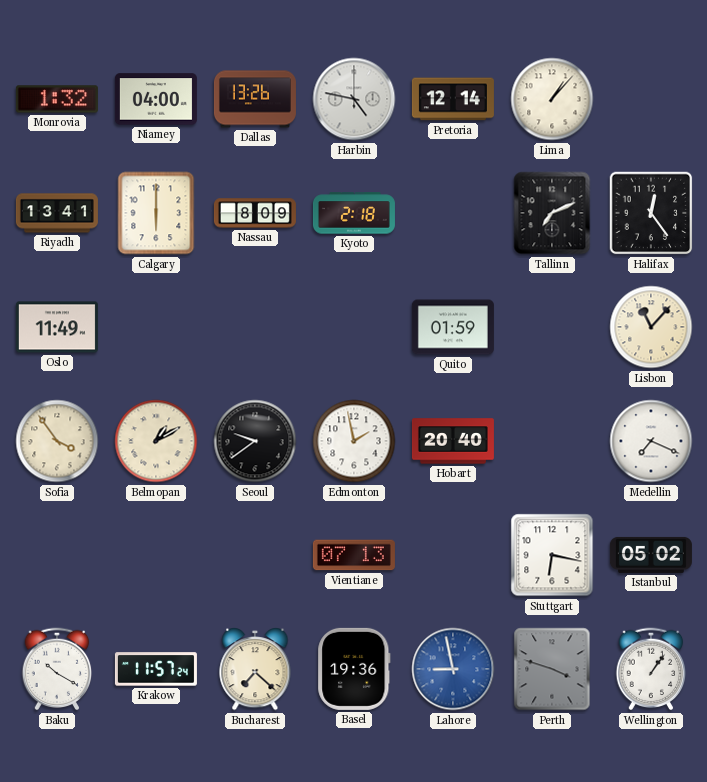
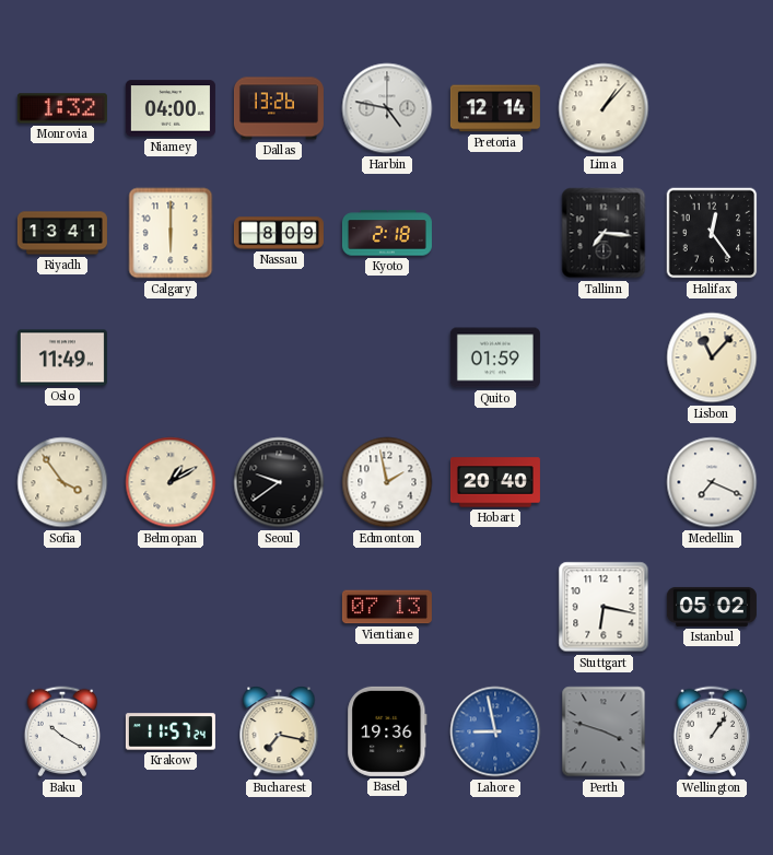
Tallinn: 7:11 -> 7:16 (604, 233)
Bucharest: 7:22 -> 7:17 (279, 733)
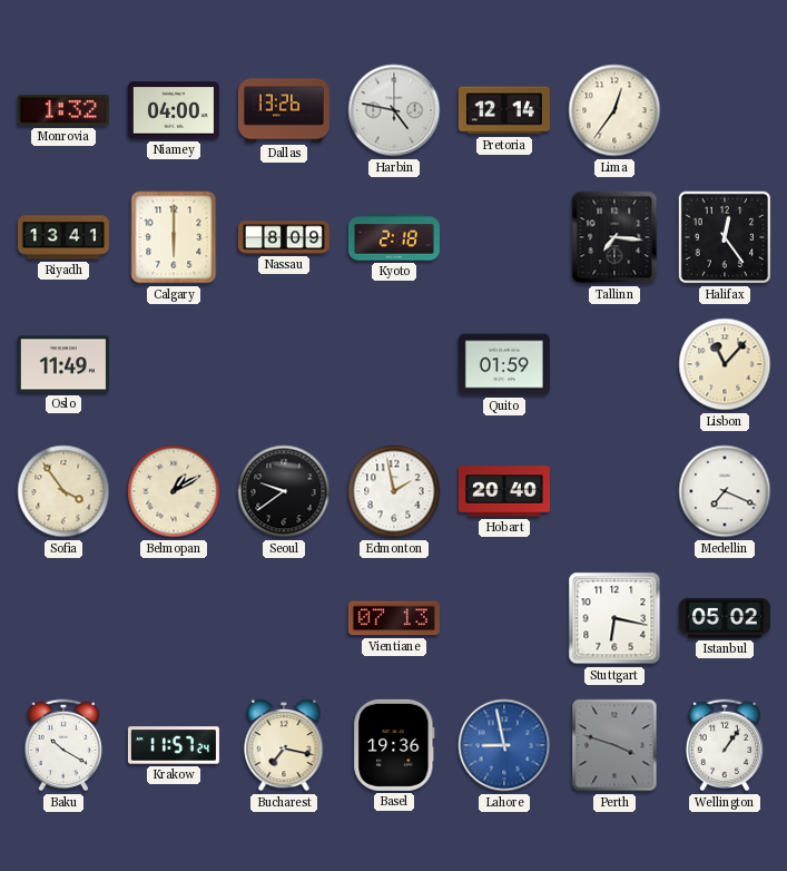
Lima: 1:07 -> 12:36 (614, 110)
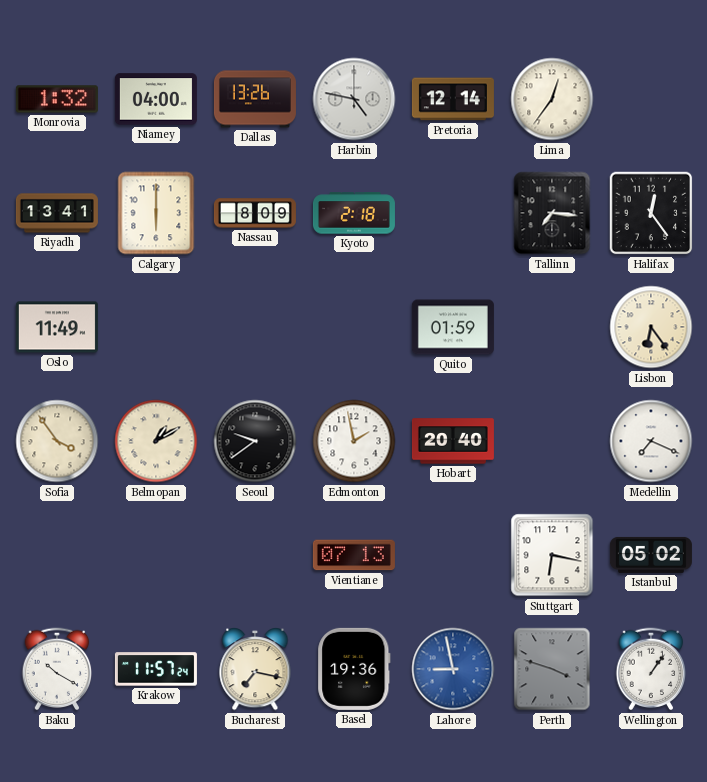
Lisbon: 11:07 -> 6:24 (651, 327)
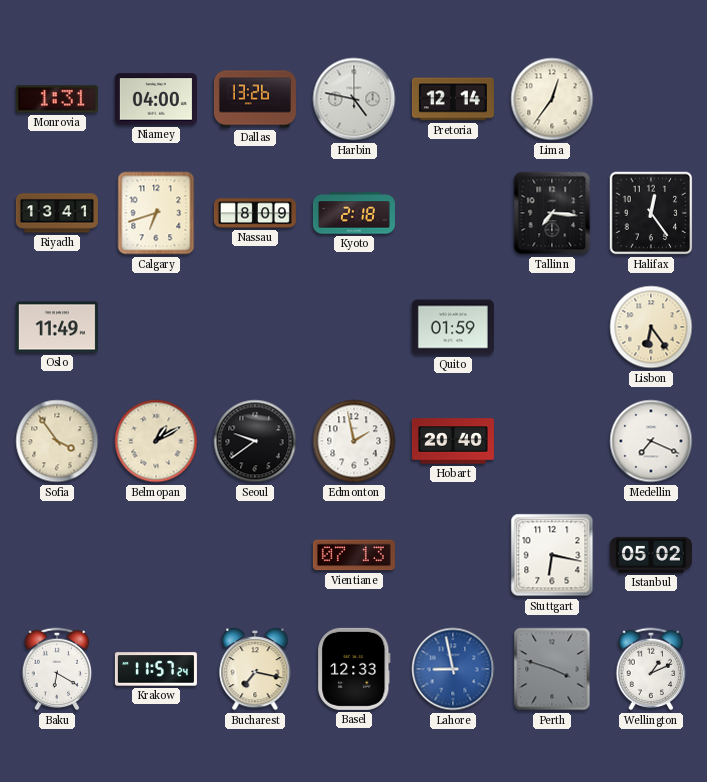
Monrovia: 1:32 -> 1:31 (57, 99)
Calgary: 6:00 -> 6:42 (156, 213)
Baku: 10:20 -> 6:20 (57, 669)
Basel: 19:36 -> 12:33 (354, 669)
Wellington: 1:06 -> 1:11 (651, 669)
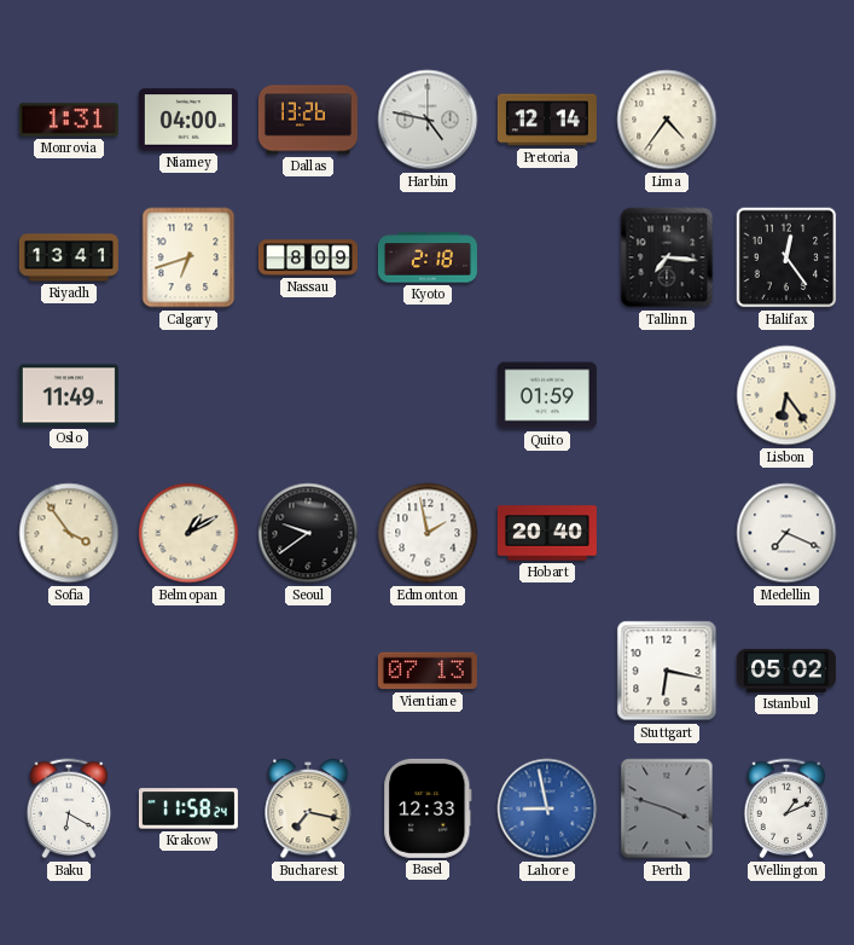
Lima: 12:36 -> 4:36 (667, 120)
Krakow: 11:57 -> 11:58 (188, 808)
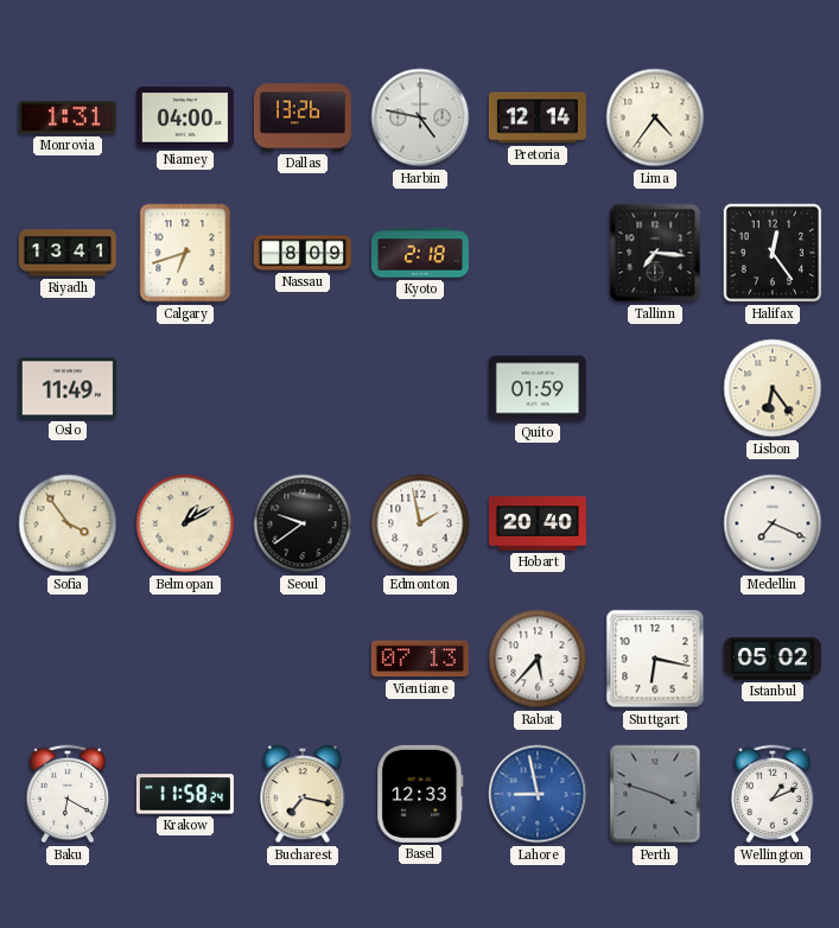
Rabat: none -> 5:37 (538, 659)
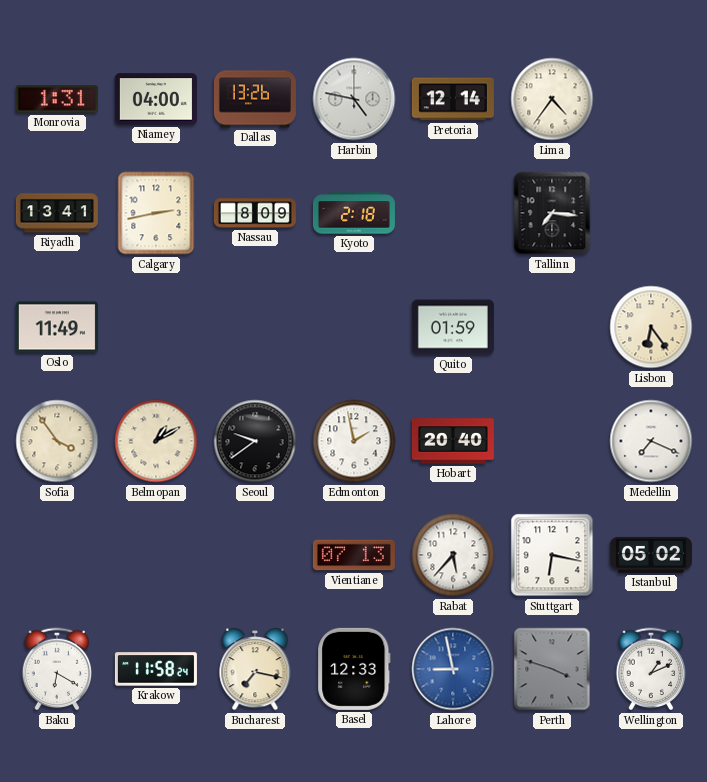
Calgary: 6:42 -> 2:43 (156, 213)
Halifax: 12:24 -> none (773, 253)
